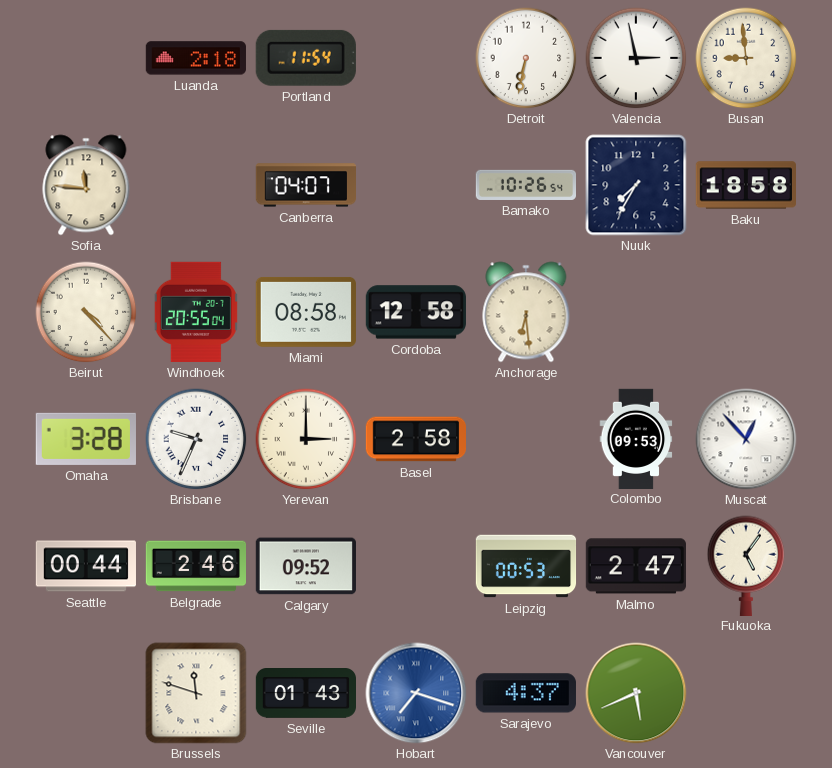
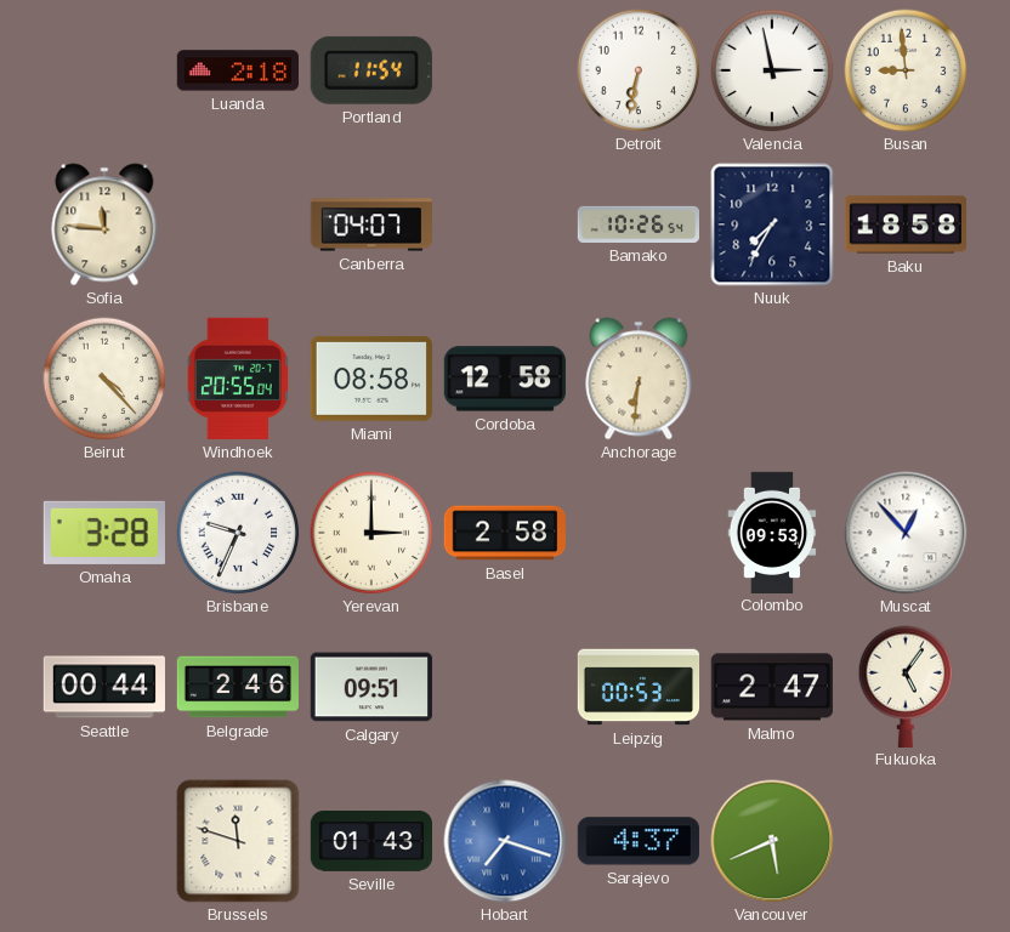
Anchorage: 6:29 -> 6:31 (639, 379)
Calgary: 09:52 -> 09:51 (371, 687)
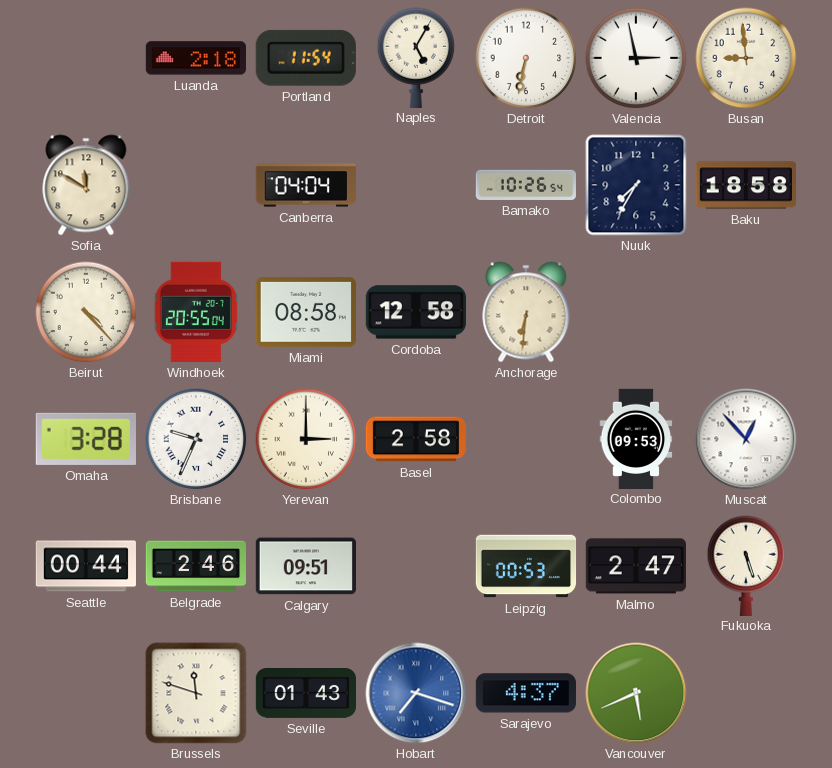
Naples: none -> 5:05 (416, 57)
Sofia: 11:46 -> 11:50 (86, 185)
Canberra: 04:07 -> 04:04 (305, 185)
Fukuoka: 5:06 -> 5:27 (746, 565)
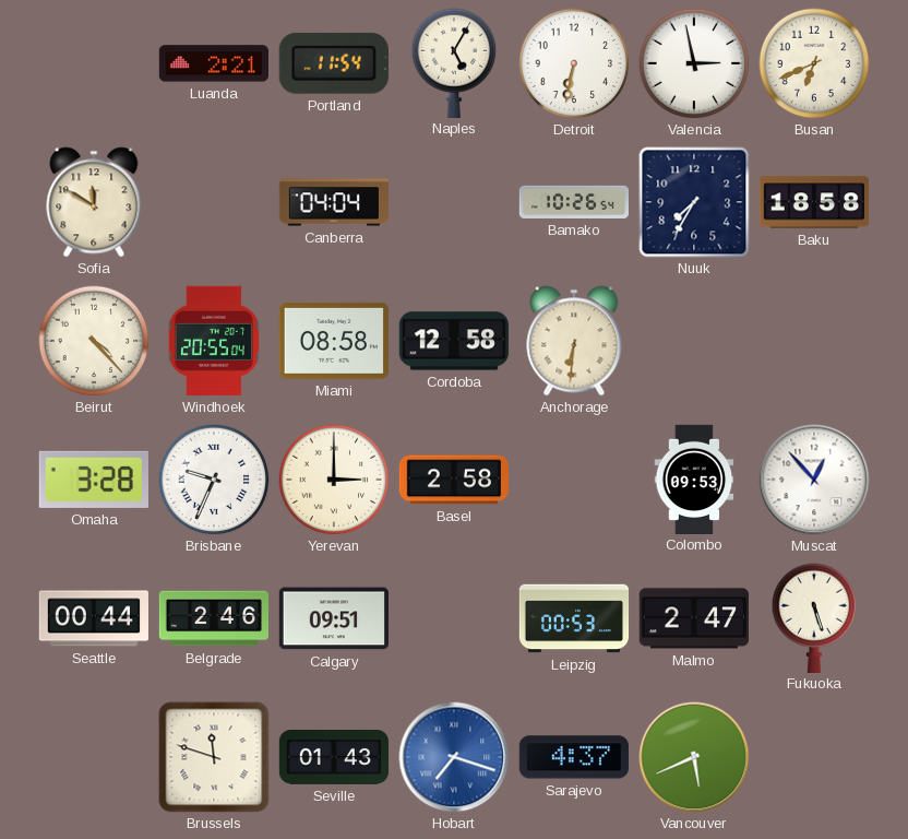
Luanda: 2:18 -> 2:21 (214, 63)
Busan: 8:59 -> 6:41 (814, 63)
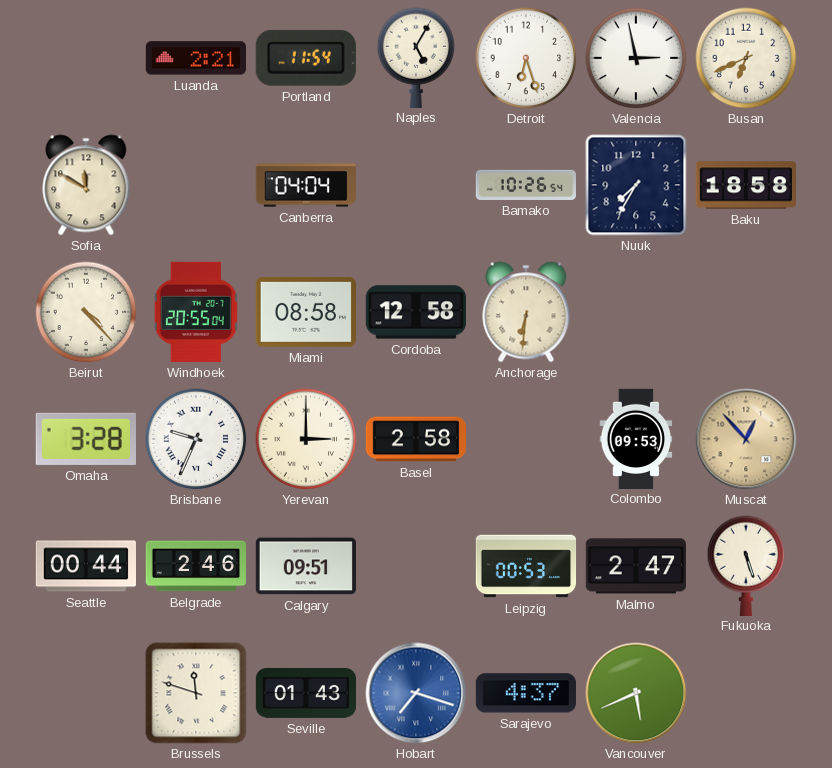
Detroit: 6:32 -> 6:27 (526, 58)
Muscat dial: white -> champagne (746, 439)
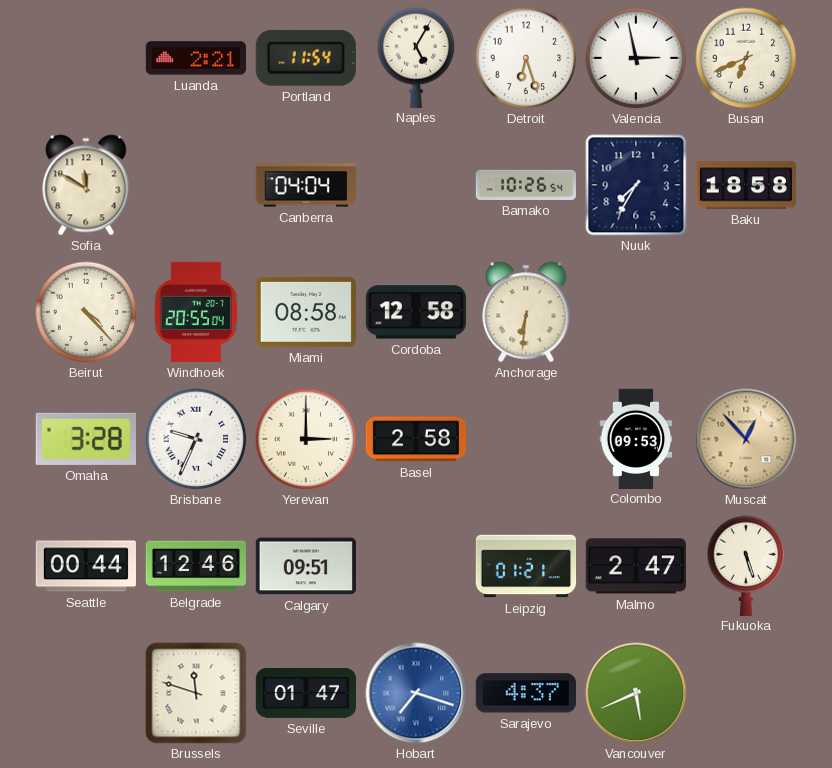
Belgrade: 2:46 -> 12:46 (195, 566)
Leipzig: 00:53 -> 01:21 (526, 566)
Seville: 01:43 -> 01:47 (305, 694)
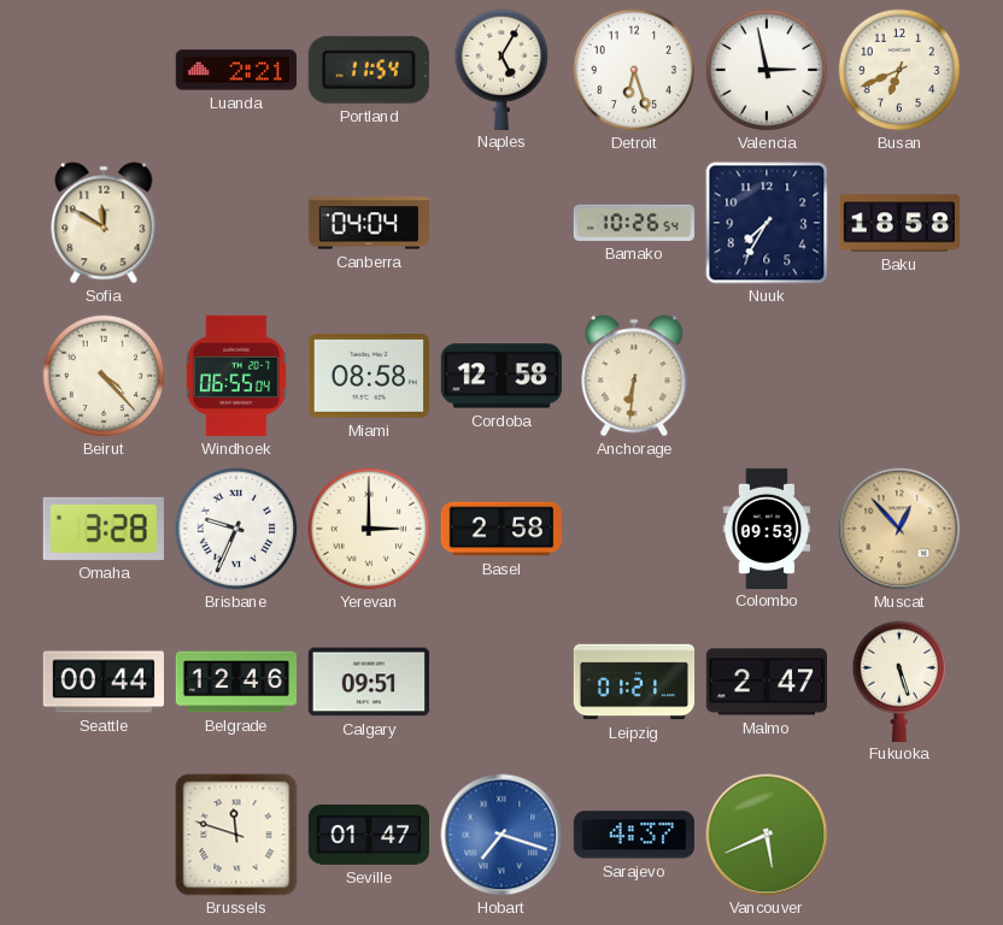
Windhoek: 20:55 -> 06:55 (236, 376)
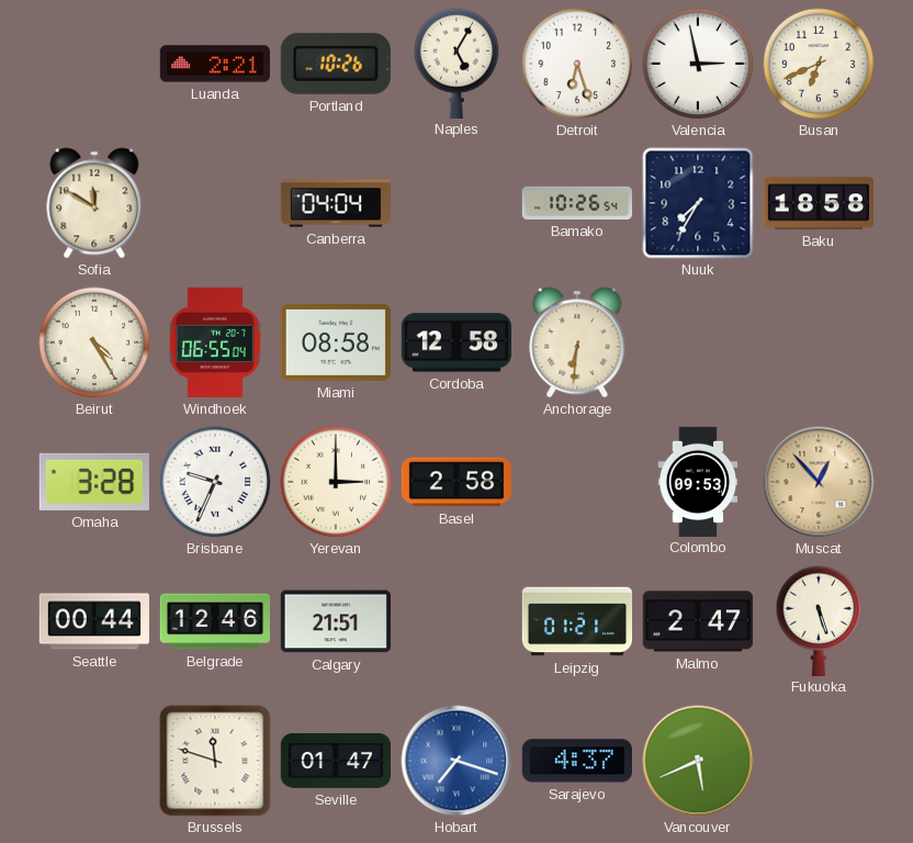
Portland: 11:54 -> 10:26 (336, 64)
Beirut: 4:23 -> 4:25 (94, 342)
Calgary: 09:51 -> 21:51 (336, 621)
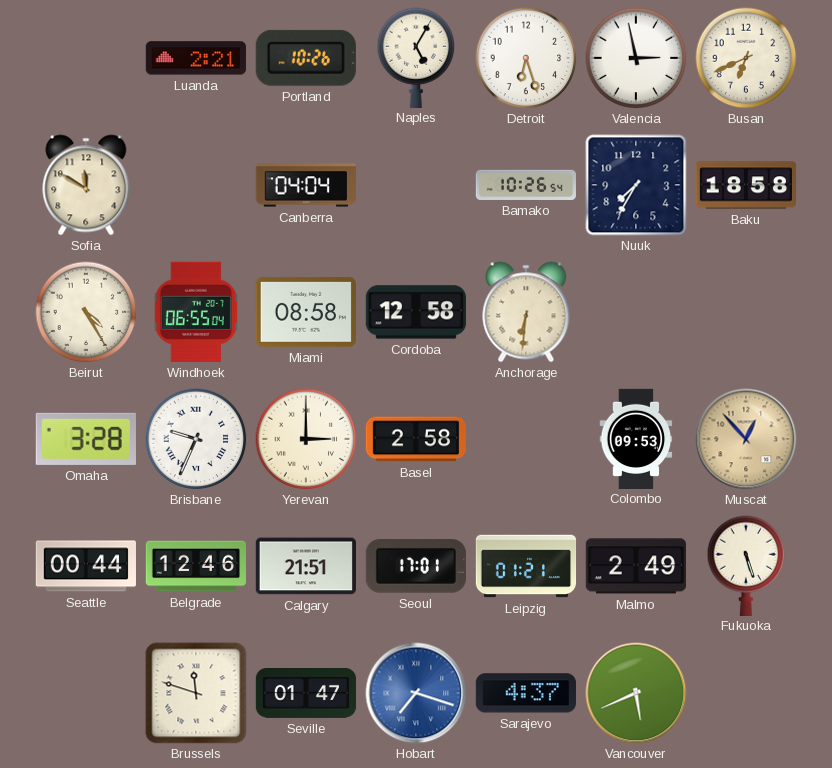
Seoul: none -> 17:01 (416, 567)
Malmo: 2:47 -> 2:49 (636, 566)
